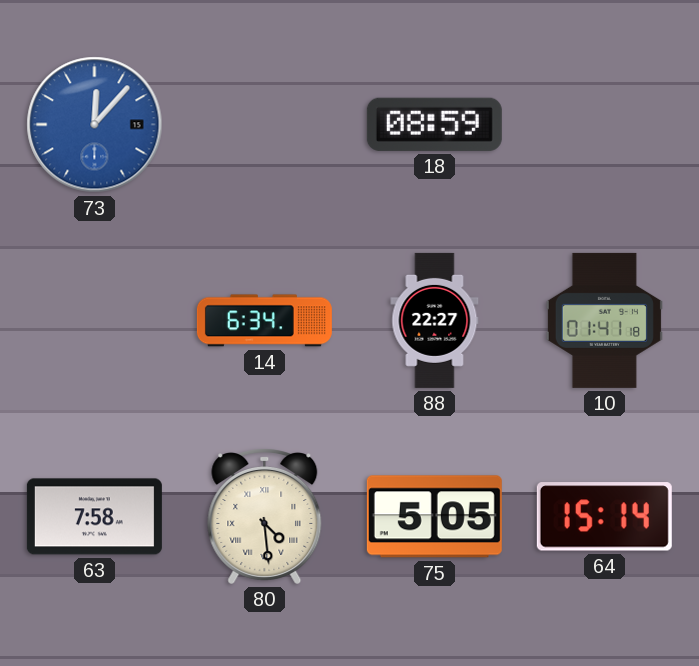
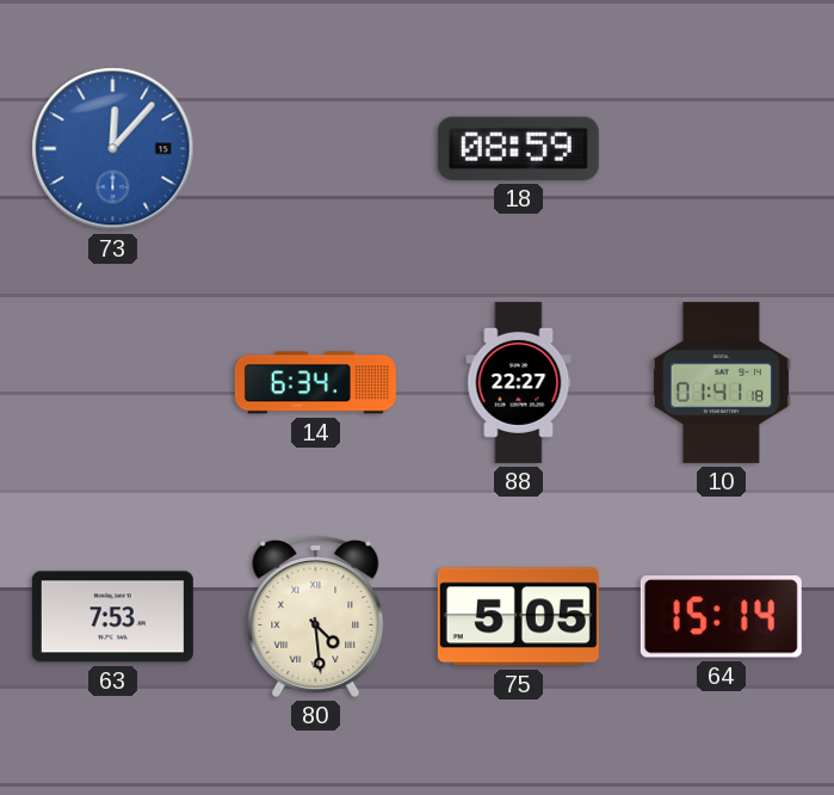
63: 7:58 -> 7:53 (112, 617)
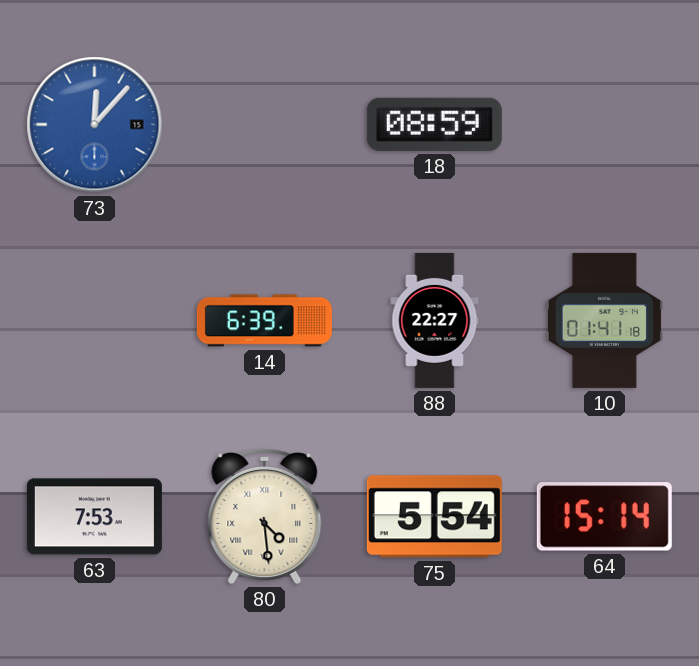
14: 6:34 -> 6:39 (264, 321)
75: 5:05 -> 5:54 (434, 517)
